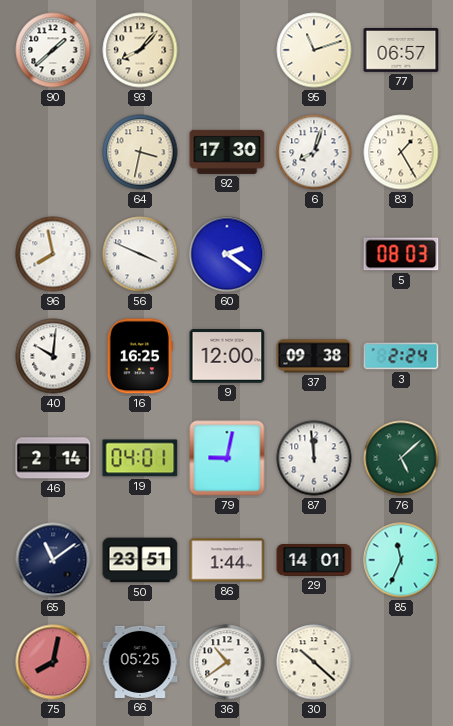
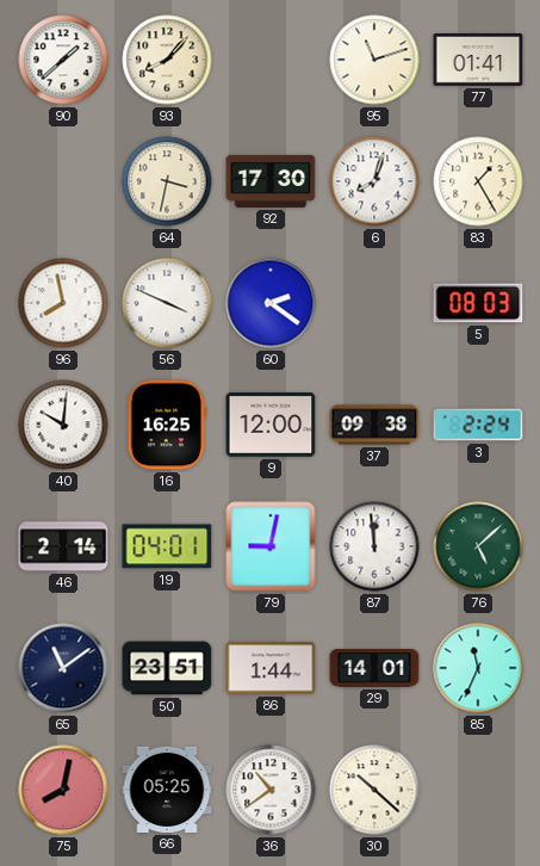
77: 06:57 -> 01:41 (478, 61)
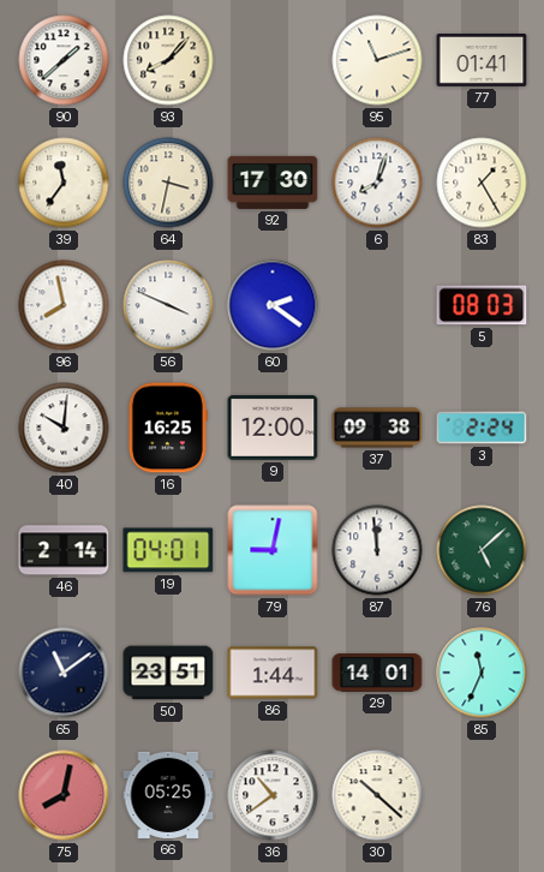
39: none -> 11:36 (64, 183)
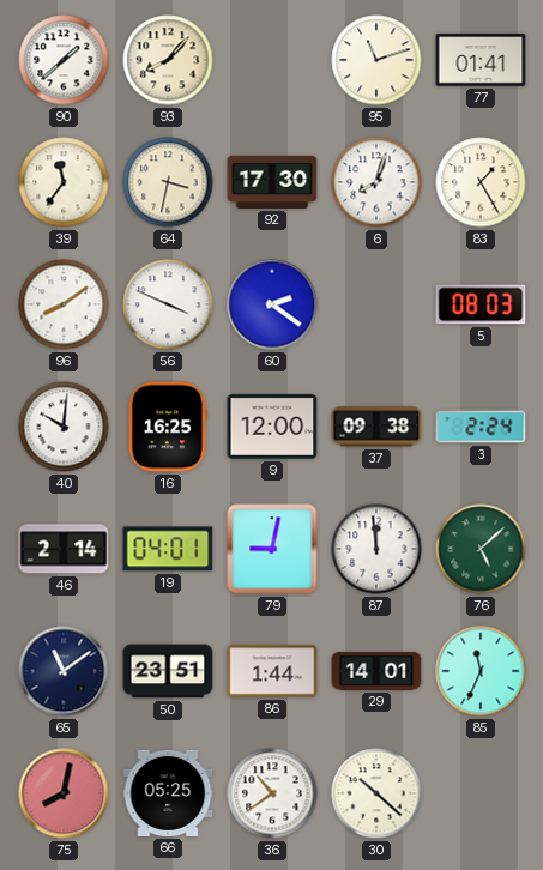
96: 7:58 -> 8:09 (64, 304)
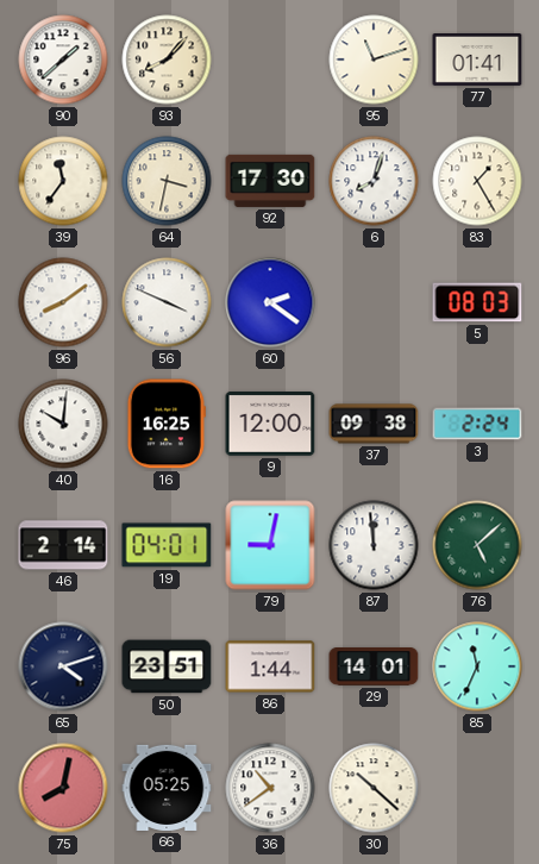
65: 11:09 -> 4:12 (63, 666)
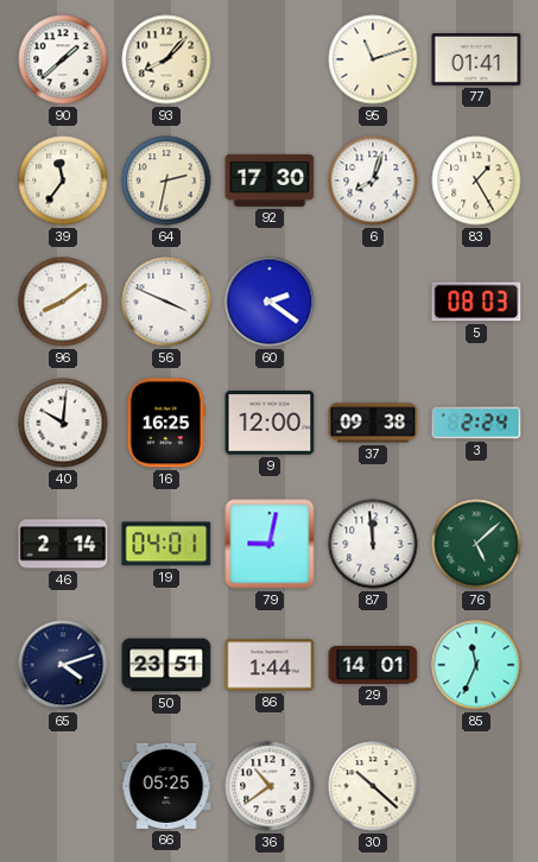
64: 3:32 -> 2:32 (166, 180)
75: 8:02 -> none (63, 788)
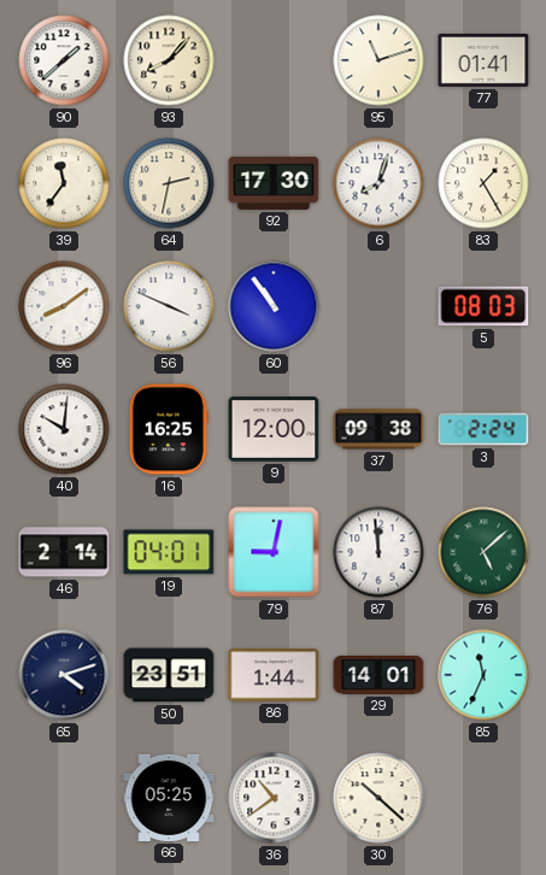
60: 2:21 -> 10:54 (274, 306)
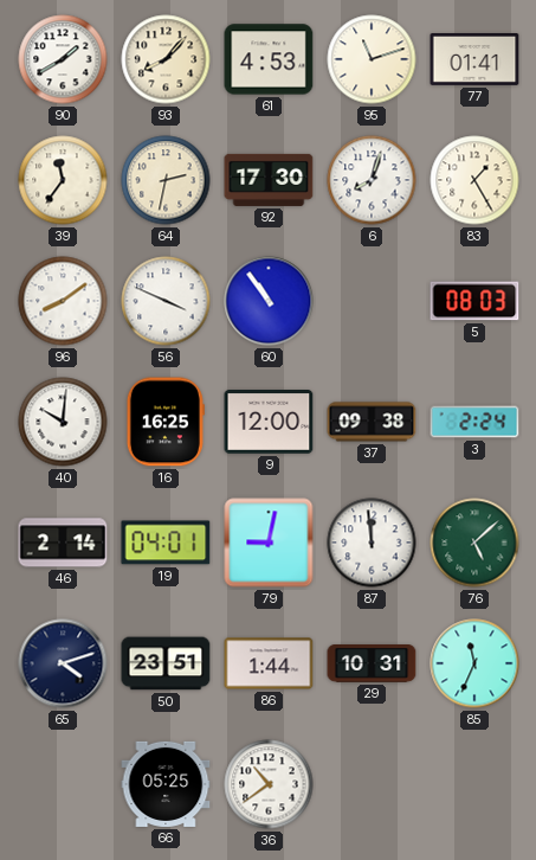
90: 1:38 -> 1:40 (63, 59)
61: none -> 4:53 (269, 59)
29: 14:01 -> 10:31 (372, 665)
30: 10:22 -> none (378, 798)
